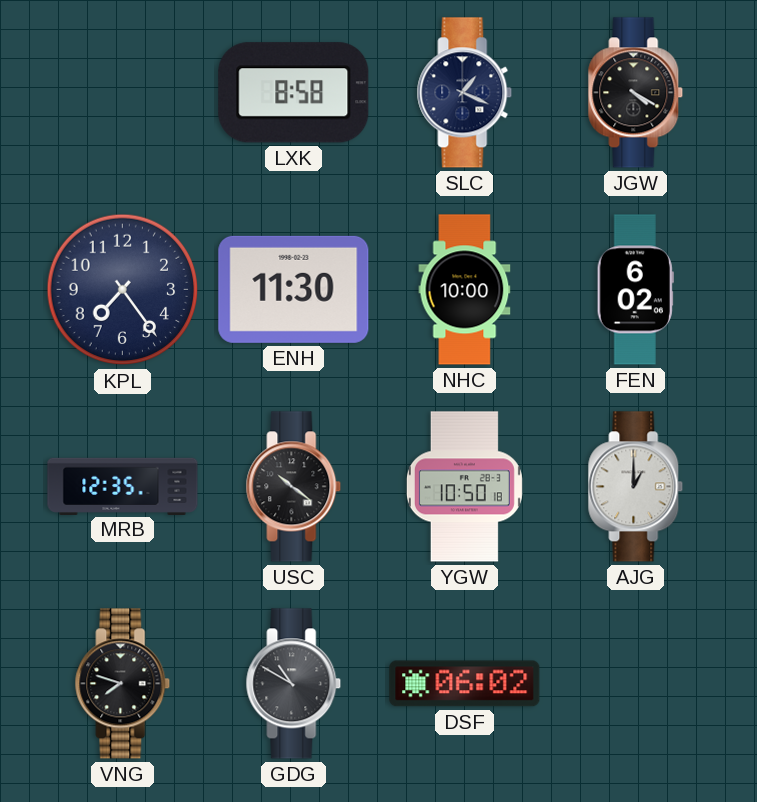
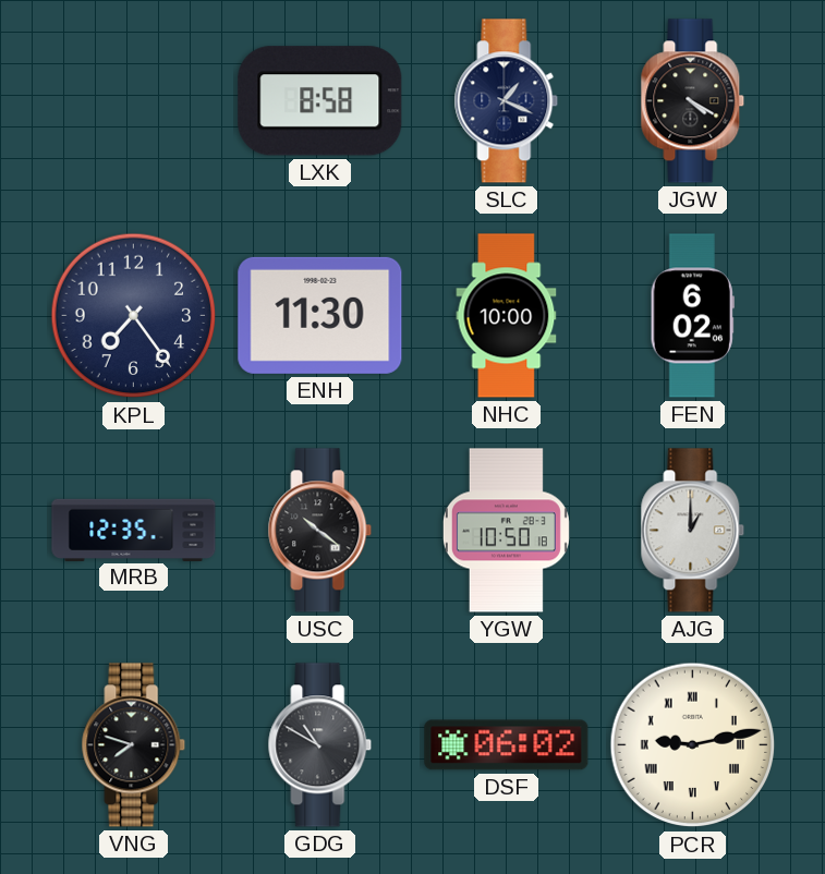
PCR: none -> 9:13 (693, 745)
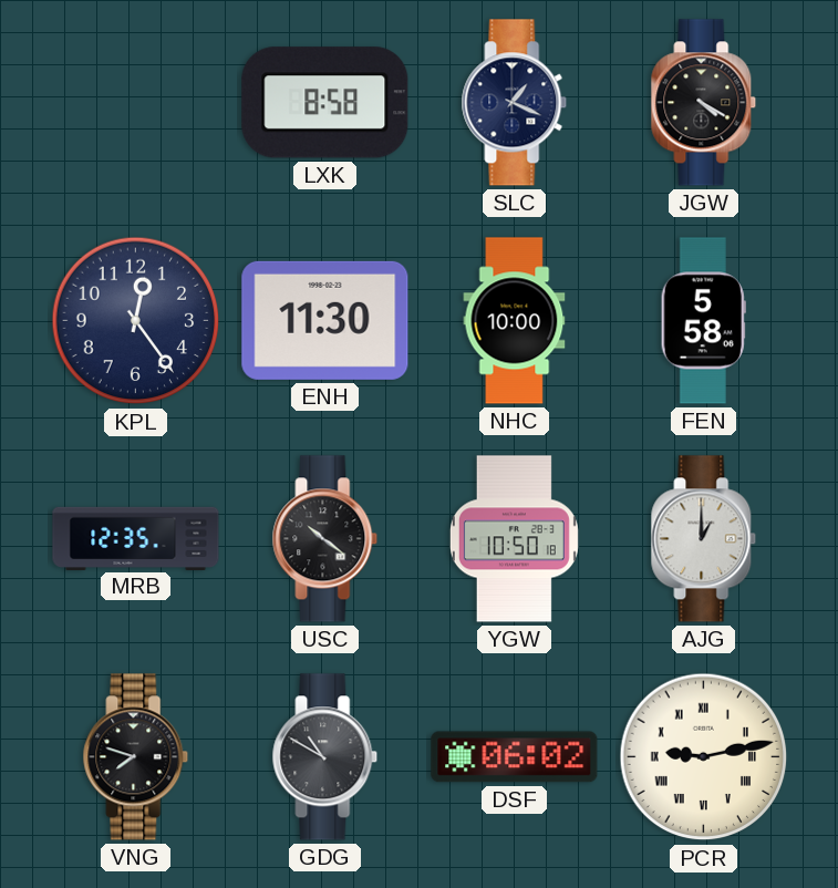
KPL: 7:24 -> 12:24 (136, 321)
FEN: 6:02 -> 5:58 (703, 321)
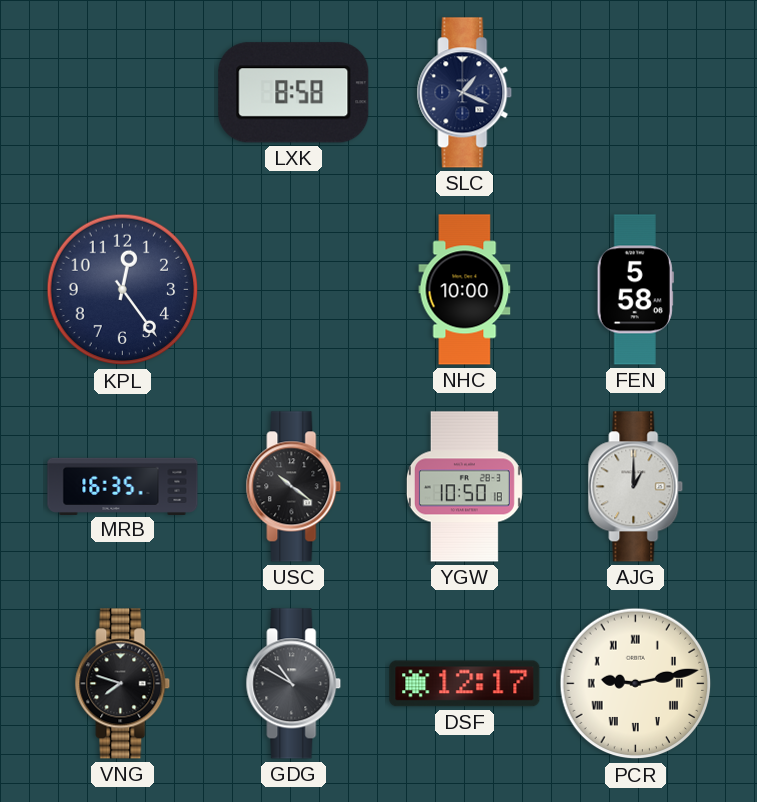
JGW: 4:20 -> none (704, 103)
ENH: 11:30 -> none (325, 320)
MRB: 12:35 -> 16:35 (123, 486)
DSF: 06:02 -> 12:17 (465, 684)
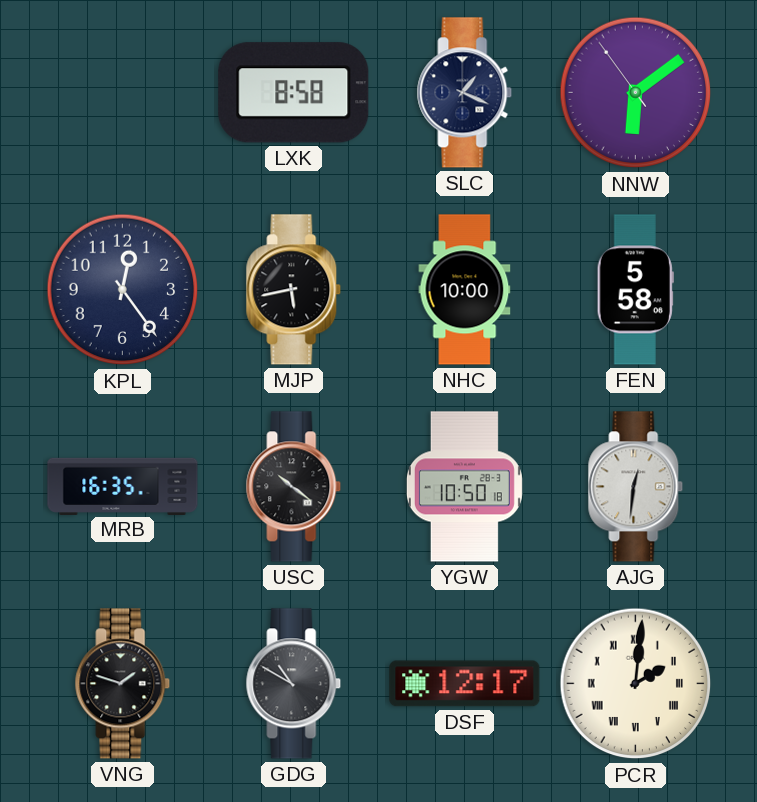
NNW: none -> 6:08 (636, 93)
MJP: none -> 5:43 (294, 290)
AJG: 1:00 -> 12:31 (636, 487)
VNG: 7:48 -> 1:48 (123, 684)
PCR: 9:13 -> 2:01 (636, 684)
